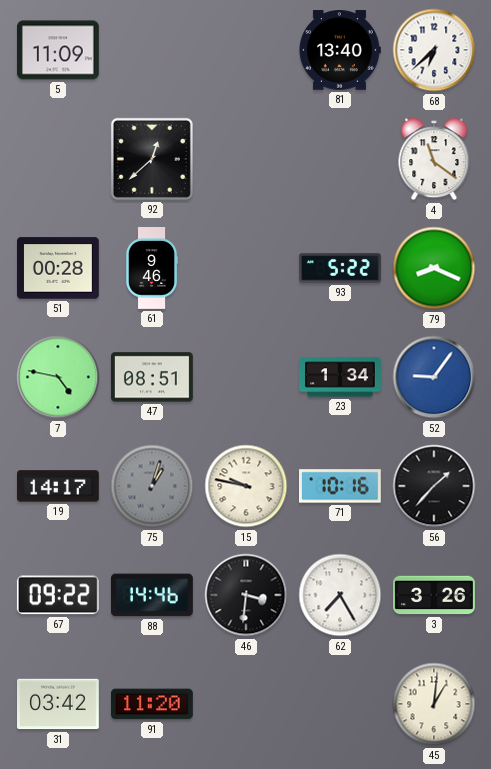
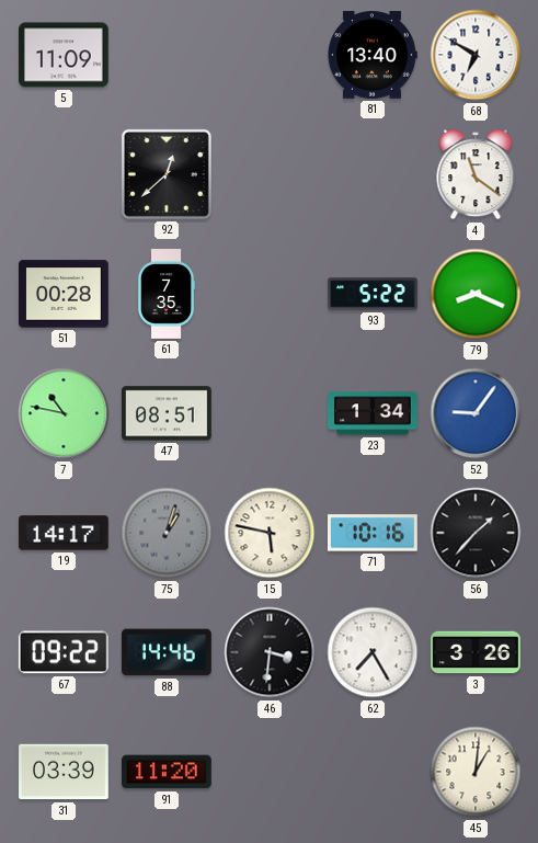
68: 6:38 -> 6:50 (476, 55)
61: 9:46 -> 7:35 (167, 295)
7: 4:47 -> 10:47 (64, 413)
15: 9:47 -> 5:47 (270, 533)
31: 03:42 -> 03:39 (65, 772)
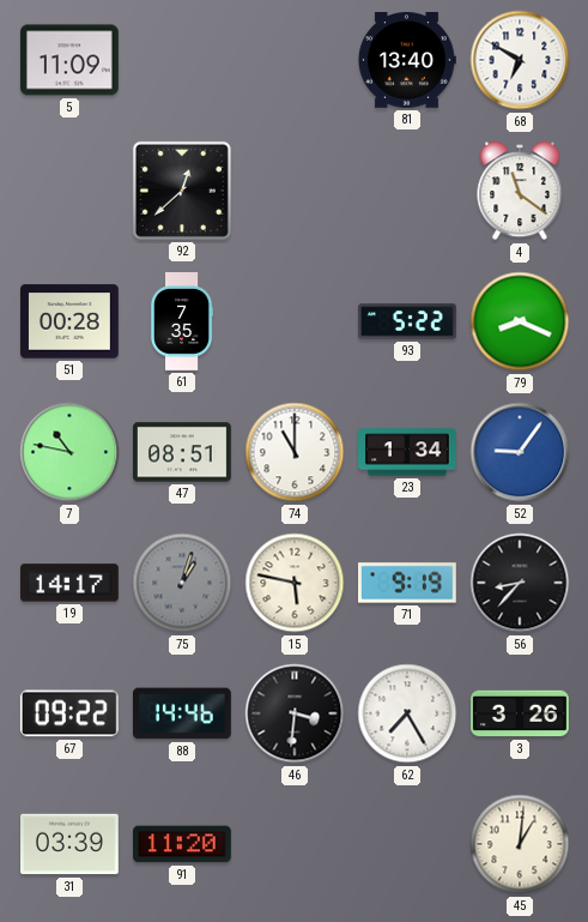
74: none -> 11:00 (295, 452)
71: 10:16 -> 9:19 (408, 583)
56: 1:37 -> 8:37 (520, 583)
